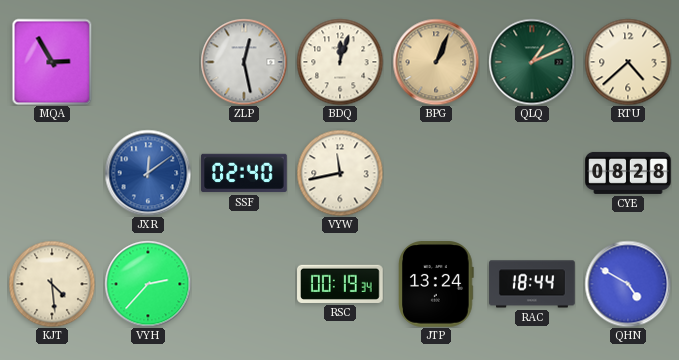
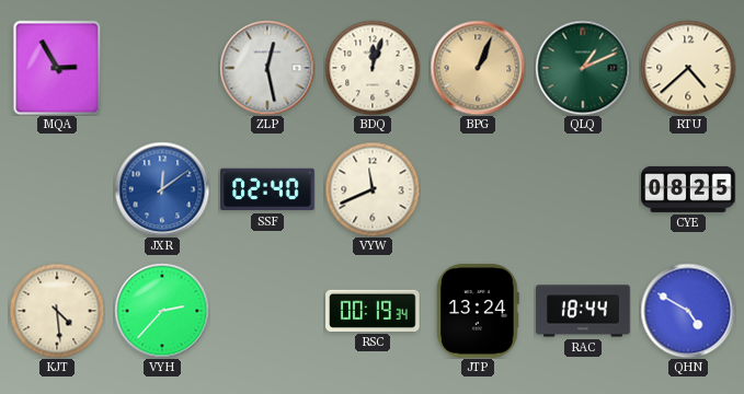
VYW: 11:43 -> 11:41 (373, 189)
CYE: 08:28 -> 08:25 (688, 189)
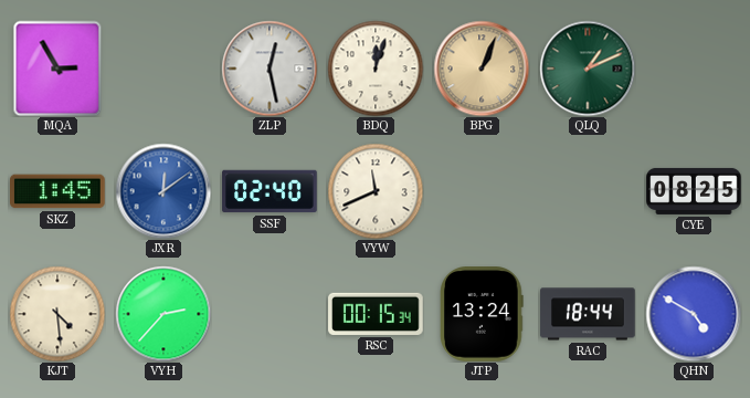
RTU: 4:38 -> none (688, 68)
SKZ: none -> 1:45 (59, 191)
RSC: 00:19 -> 00:15 (376, 314)
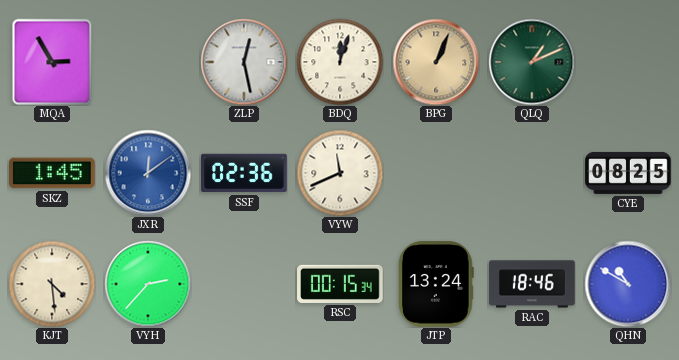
SSF: 02:40 -> 02:36 (244, 173)
RAC: 18:44 -> 18:46 (532, 284)
QHN: 4:50 -> 10:50 (628, 284)
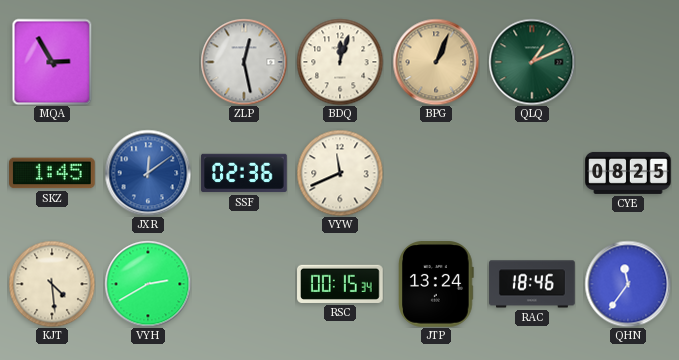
VYH: 2:37 -> 2:40 (148, 284)
QHN: 10:50 -> 11:36 (628, 284)
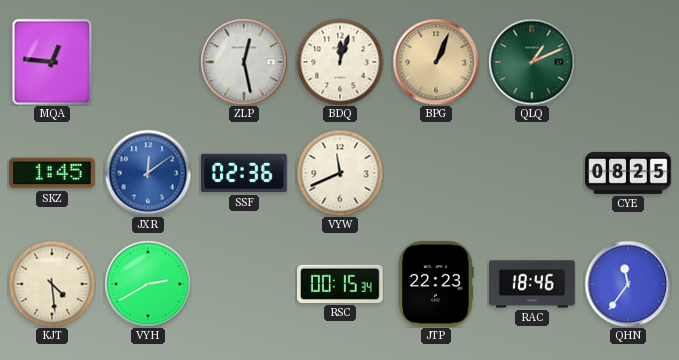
MQA: 2:55 -> 12:46 (52, 62)
JTP: 13:24 -> 22:23 (436, 284)
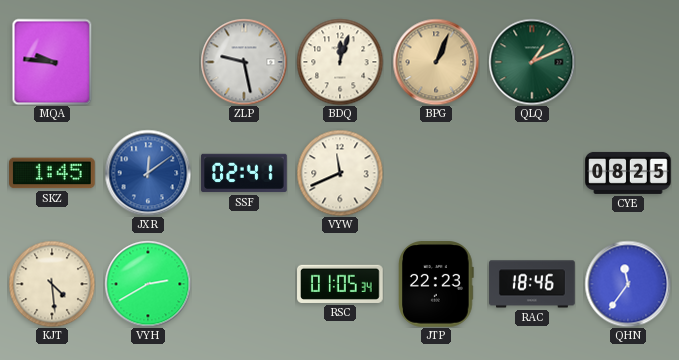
MQA: 12:46 -> 9:46 (52, 62)
ZLP: 12:28 -> 9:28 (244, 62)
SSF: 02:36 -> 02:41 (244, 173)
RSC: 00:15 -> 01:05 (340, 284)
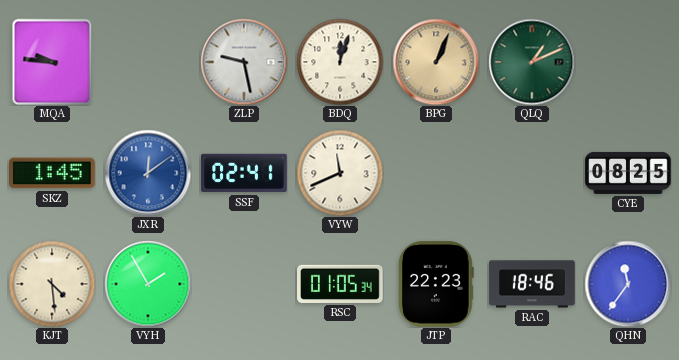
VYH: 2:40 -> 1:55 (148, 284)
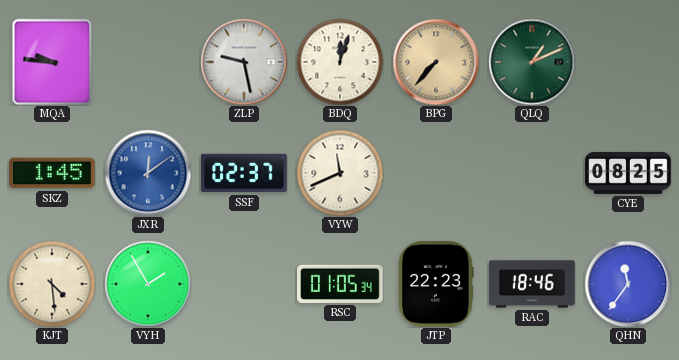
BPG: 1:04 -> 7:37 (436, 62)
SSF: 02:41 -> 02:37 (244, 173)
